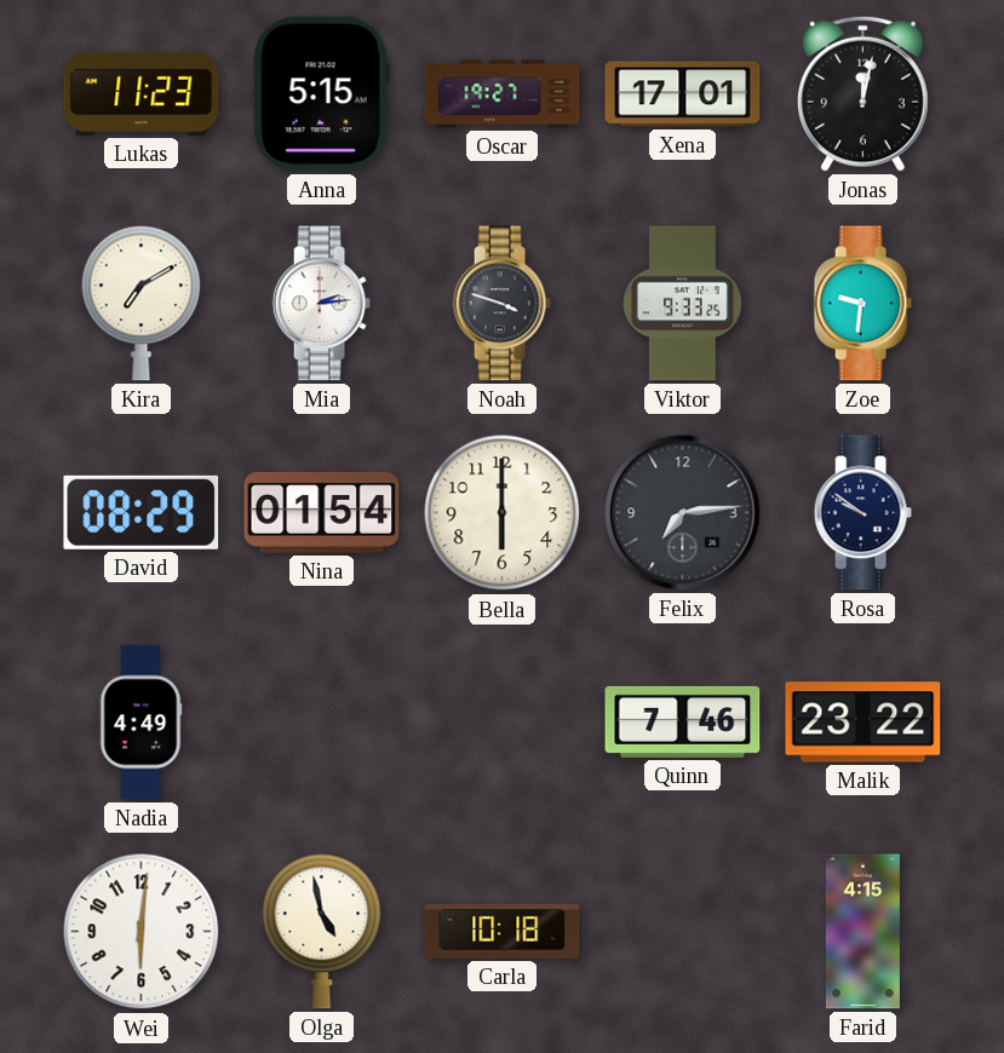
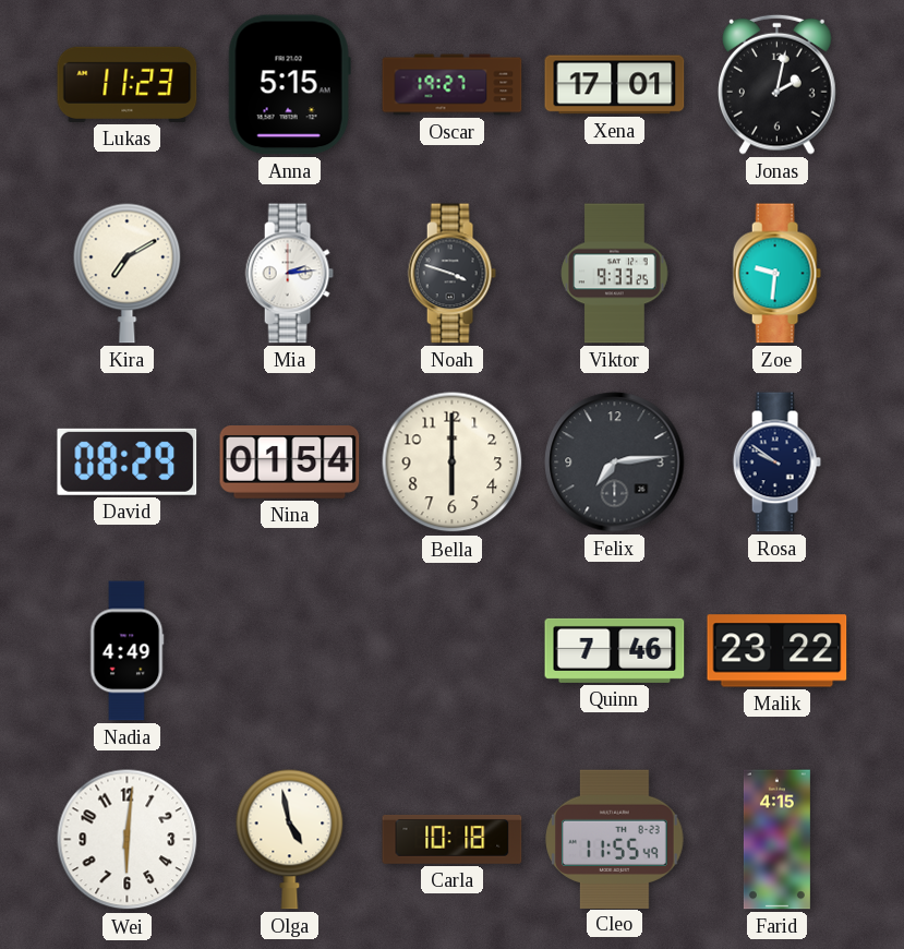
Jonas: 12:02 -> 2:02 (778, 84)
Cleo: none -> 11:55 (615, 839)
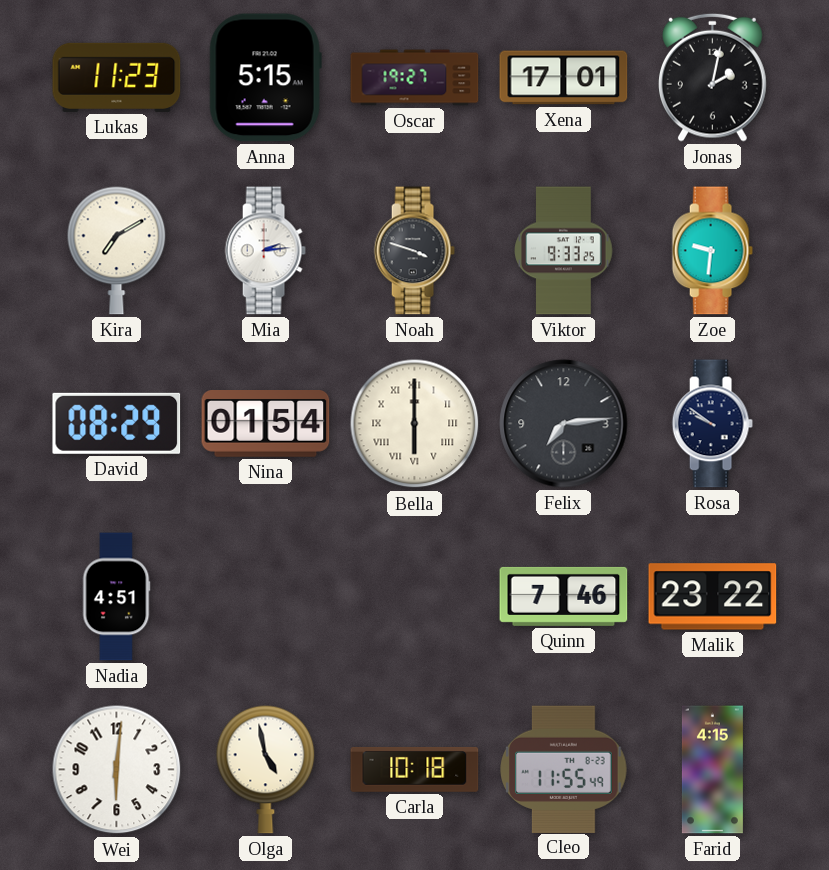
Bella numerals: Arabic -> Roman (415, 424)
Nadia: 4:49 -> 4:51 (116, 597)
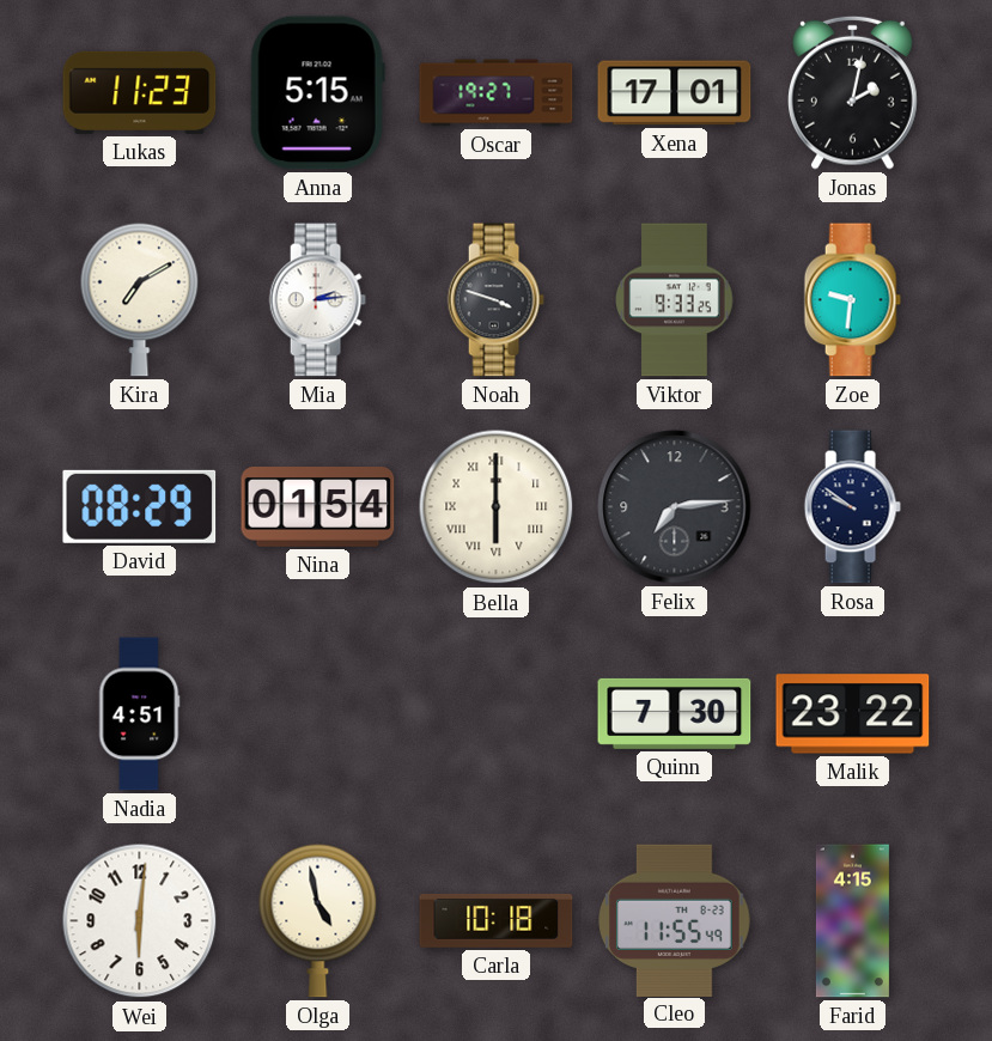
Quinn: 7:46 -> 7:30 (675, 713)
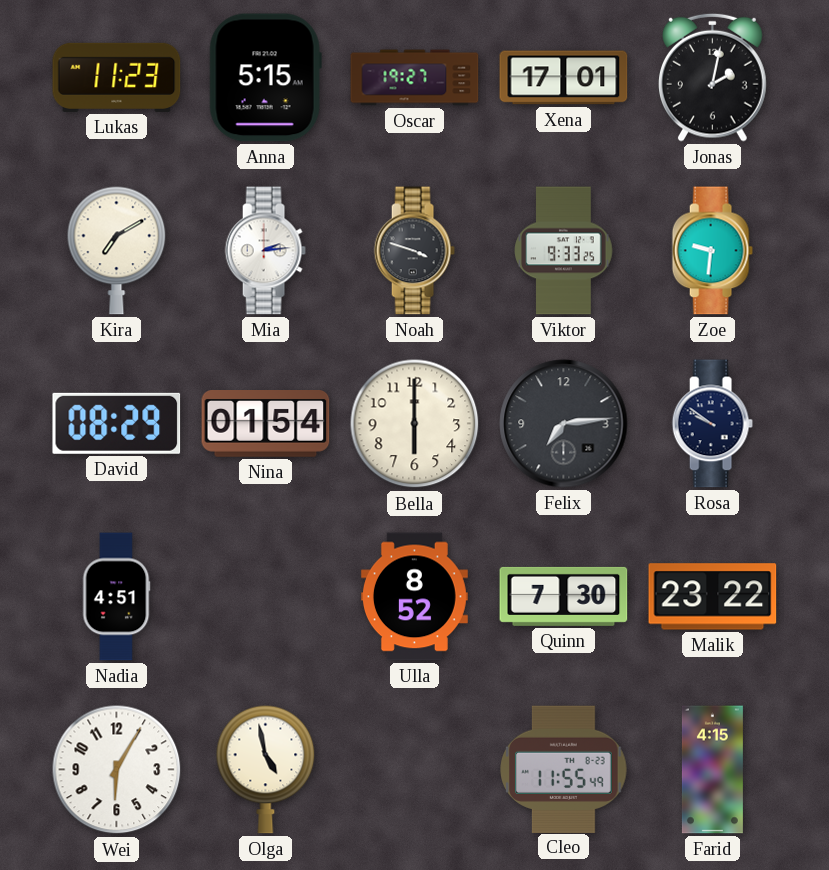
Bella numerals: Roman -> Arabic (415, 424)
Ulla: none -> 8:52 (414, 597)
Wei: 6:01 -> 6:05 (117, 770)
Carla: 10:18 -> none (497, 920)
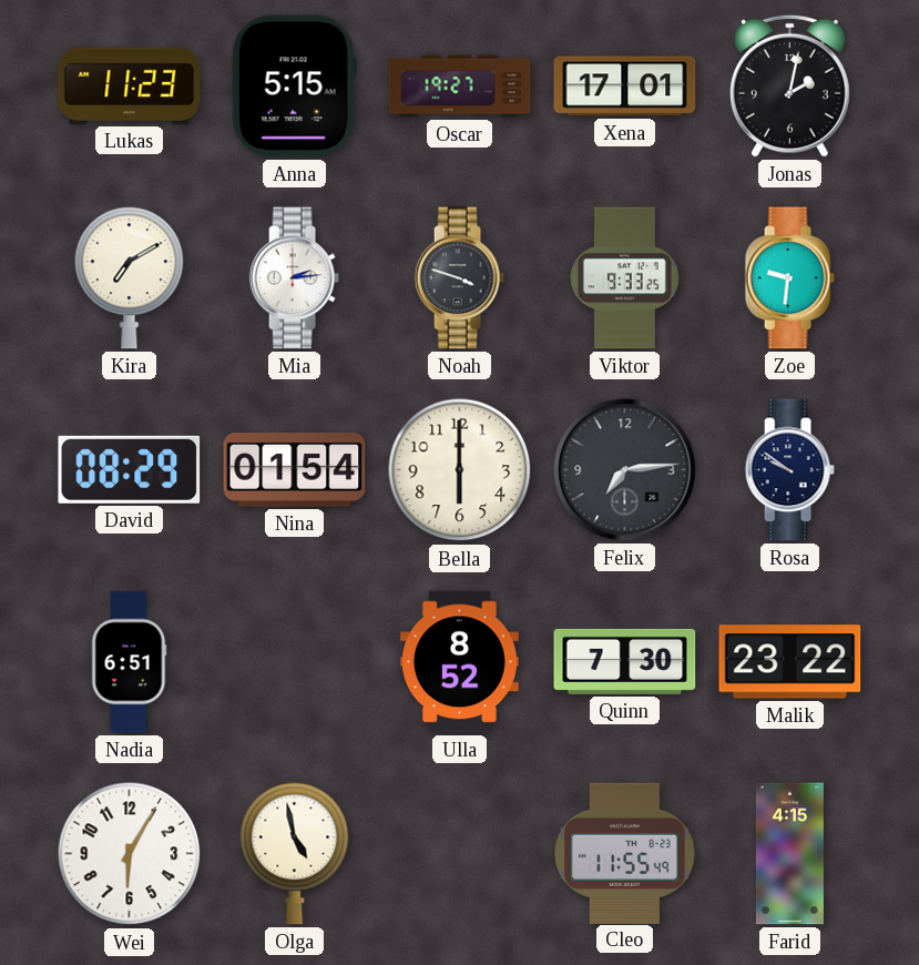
Nadia: 4:51 -> 6:51 (129, 662)
